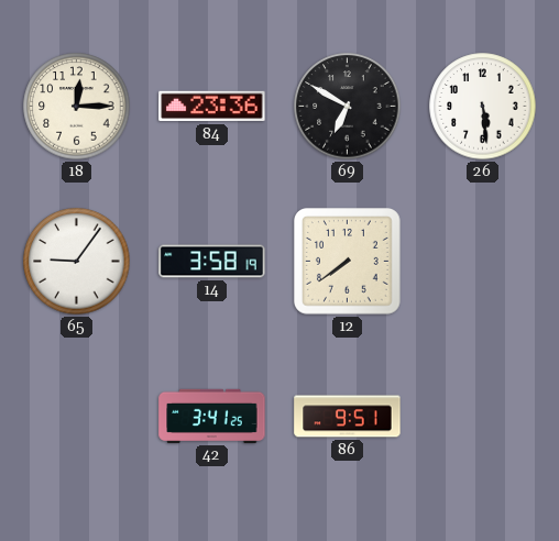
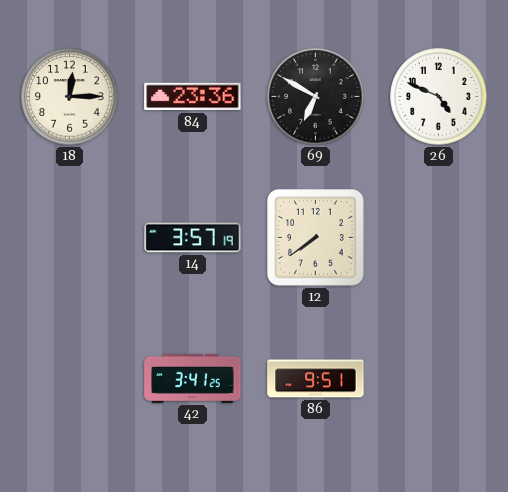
26: 5:29 -> 4:49 (439, 97)
65: 9:06 -> none (77, 262)
14: 3:58 -> 3:57 (193, 238)
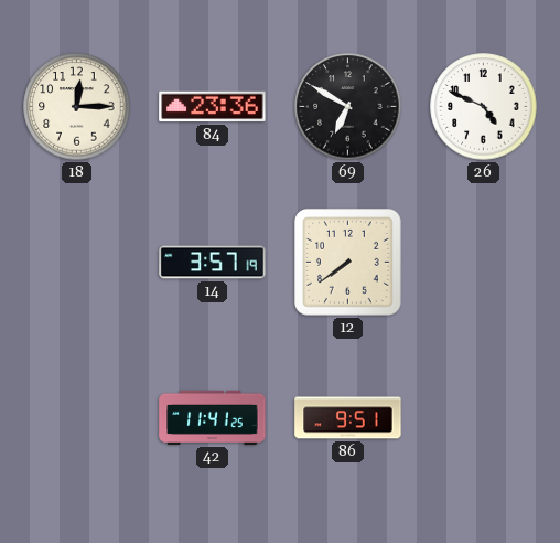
42: 3:41 -> 11:41 (213, 417)
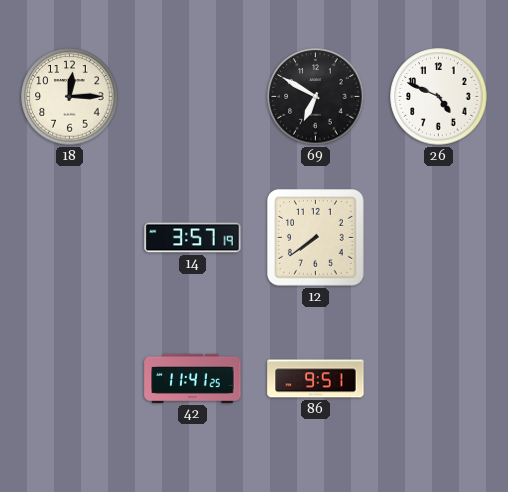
84: 23:36 -> none (213, 107)
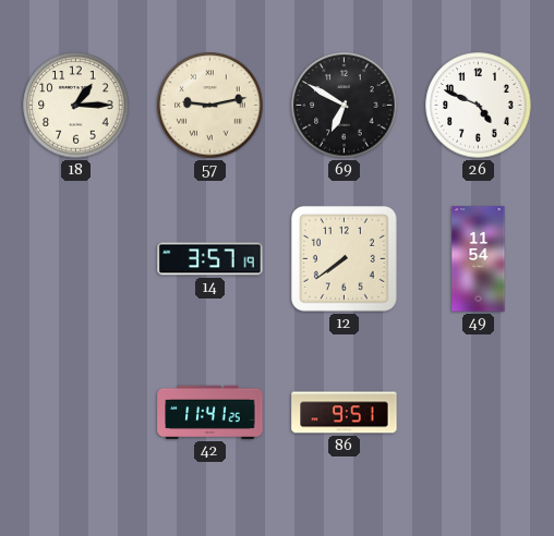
18: 12:15 -> 1:15 (76, 106)
57: none -> 9:13 (210, 106)
49: none -> 11:54 (479, 259)
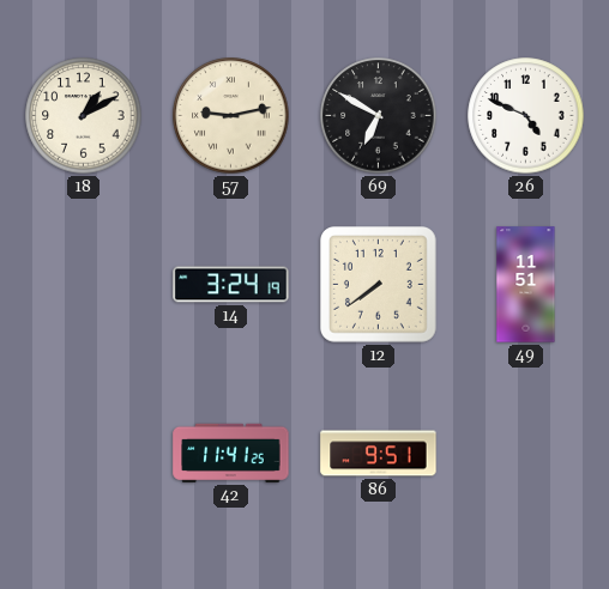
18: 1:15 -> 1:10 (84, 116)
14: 3:57 -> 3:24 (231, 285)
49: 11:54 -> 11:51 (526, 285)
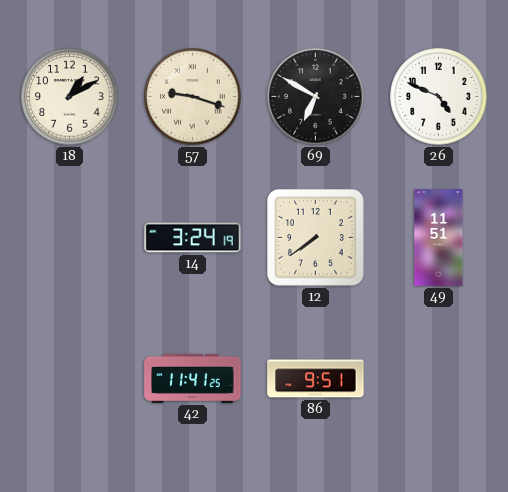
57: 9:13 -> 9:18 (193, 97)
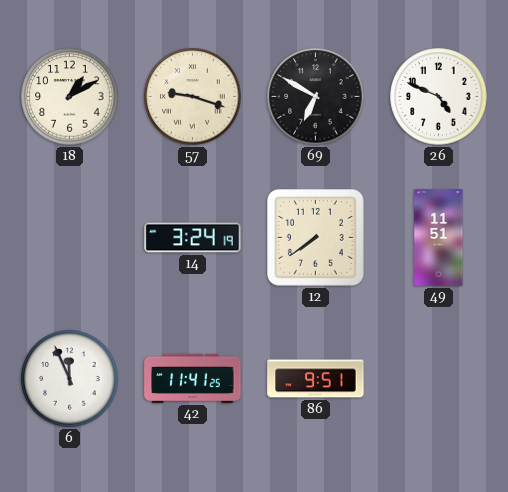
6: none -> 11:56 (70, 379)
